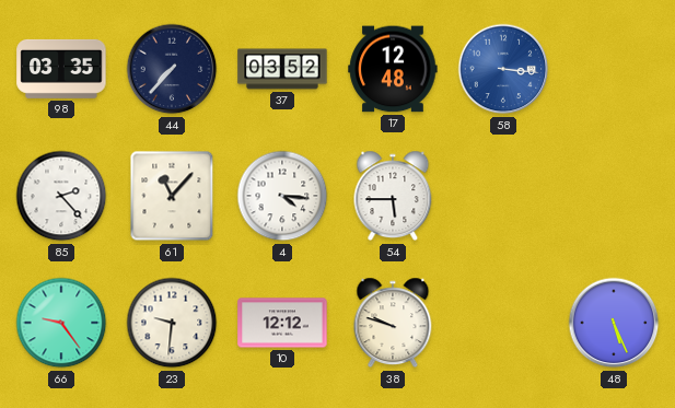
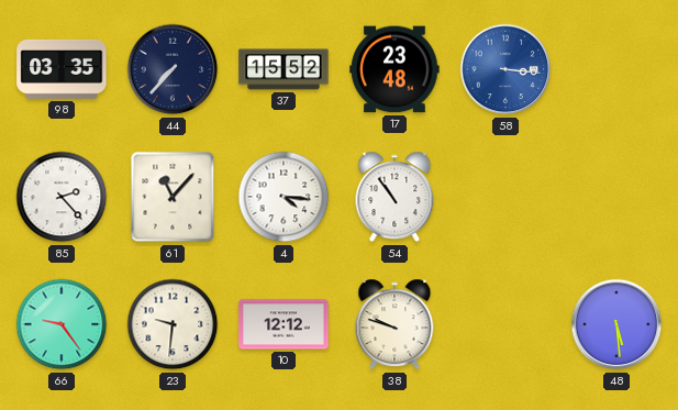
37: 03:52 -> 15:52 (284, 69)
17: 12:48 -> 23:48 (394, 69)
54: 5:45 -> 10:54 (394, 197)
48: 5:26 -> 5:29 (616, 324)
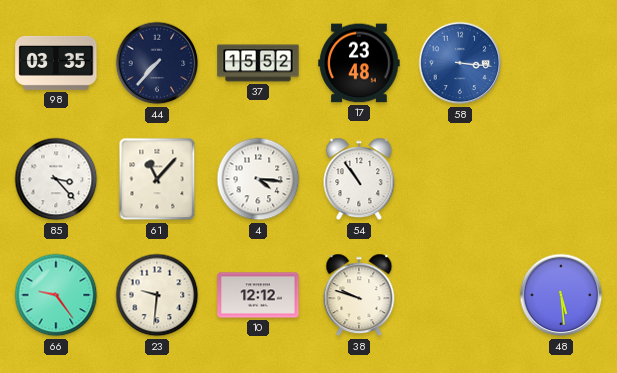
85: 2:23 -> 3:23 (56, 179)
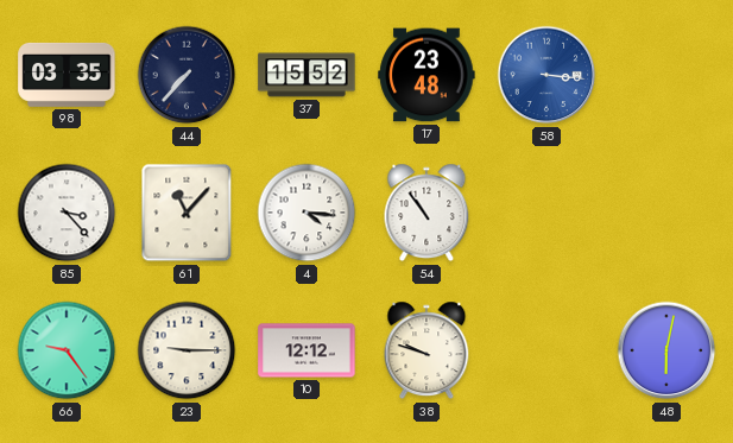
23: 9:31 -> 9:15 (187, 350)
48: 5:29 -> 6:02 (666, 350)
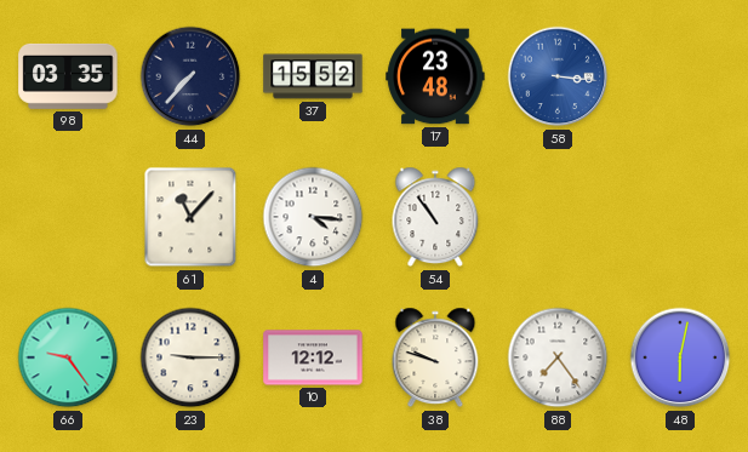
85: 3:23 -> none (67, 213)
88: none -> 7:24 (558, 357)
